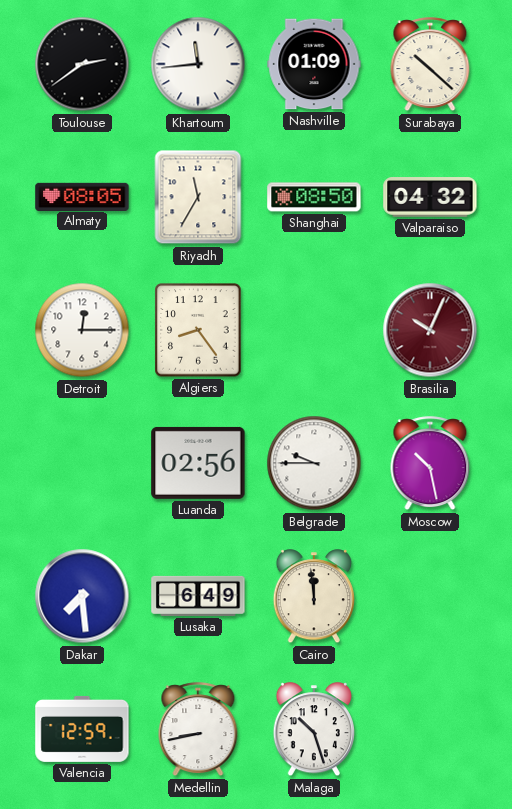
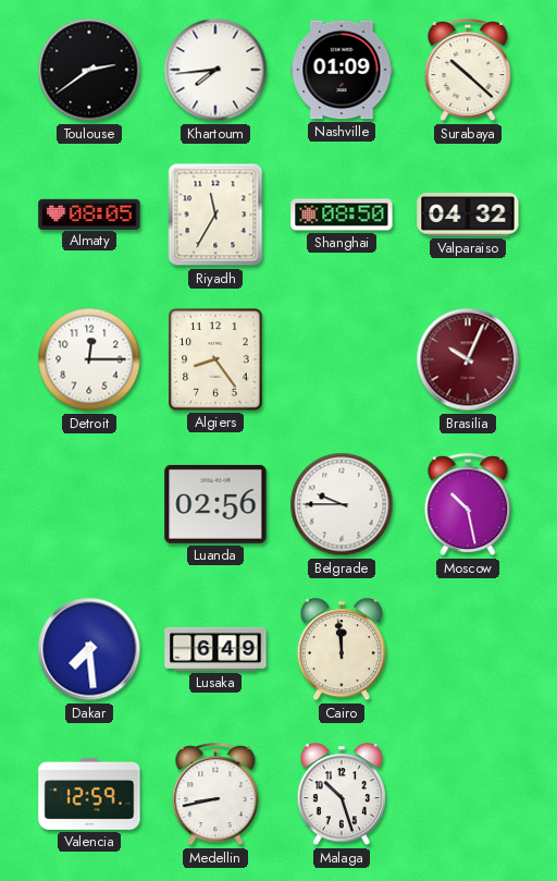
Khartoum: 11:44 -> 7:44 (215, 70)
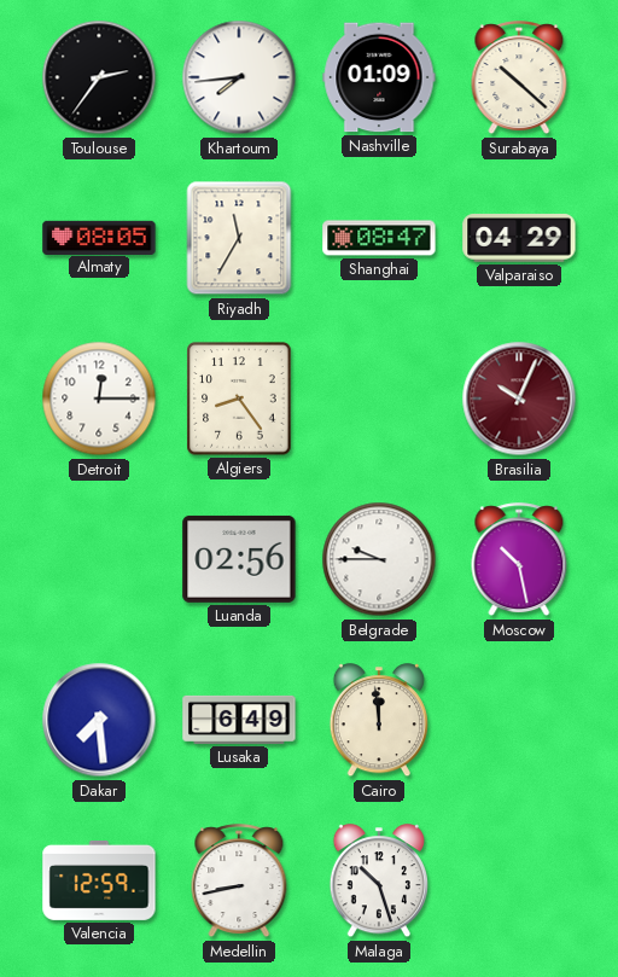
Toulouse: 2:39 -> 2:36 (99, 77)
Shanghai: 08:50 -> 08:47 (379, 238)
Valparaiso: 04:32 -> 04:29 (519, 238)
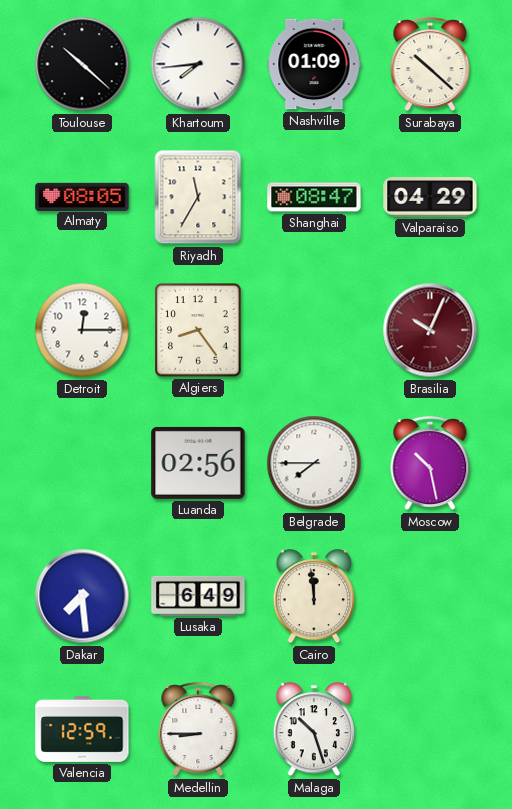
Toulouse: 2:36 -> 10:22 (82, 64)
Belgrade: 9:45 -> 7:45 (314, 463)
Medellin: 8:43 -> 8:45 (198, 730)
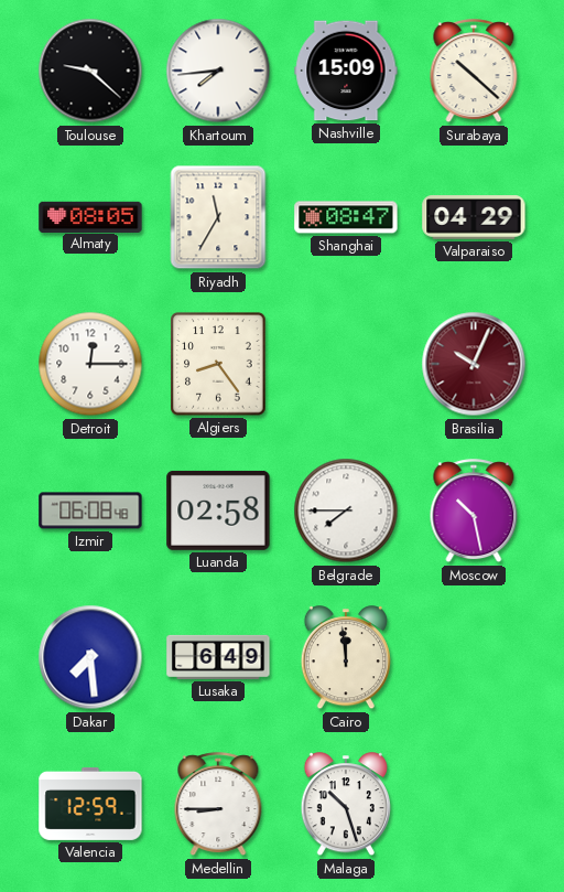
Toulouse: 10:22 -> 9:22 (90, 71)
Nashville: 01:09 -> 15:09 (346, 71)
Izmir: none -> 06:08 (90, 511)
Luanda: 02:56 -> 02:58 (218, 511)
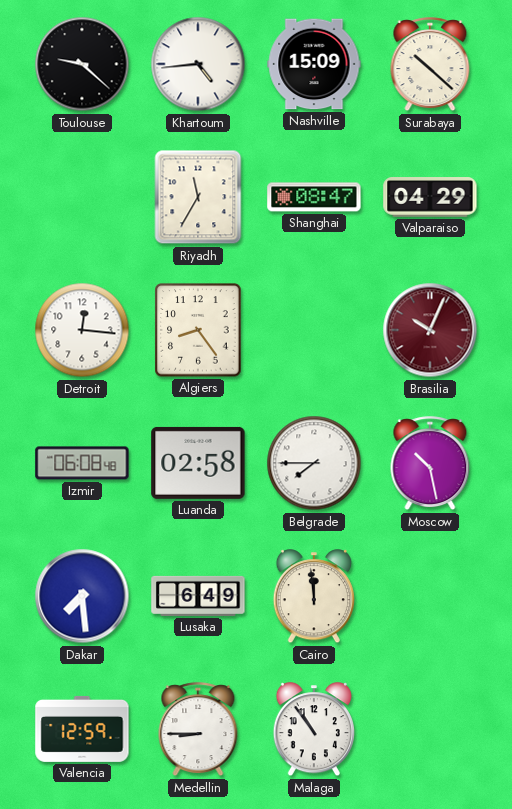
Khartoum: 7:44 -> 4:44 (198, 64)
Almaty: 08:05 -> none (90, 216)
Detroit: 12:15 -> 12:16 (82, 330)
Malaga: 10:27 -> 10:54 (313, 730)
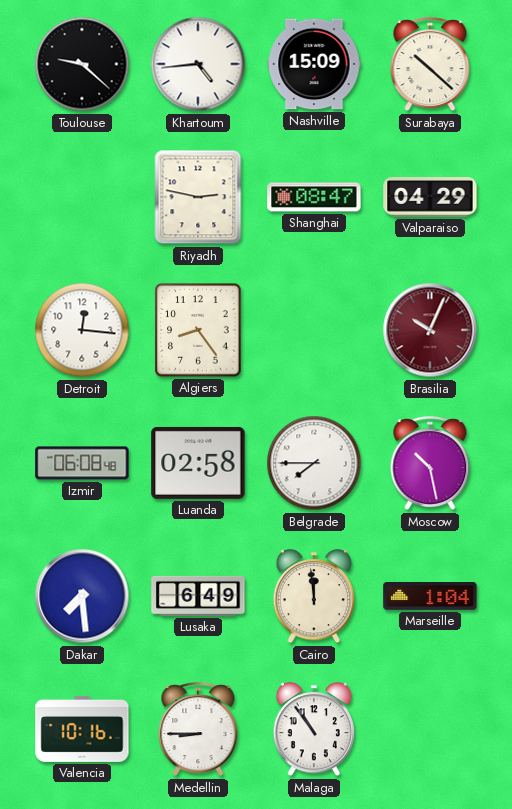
Riyadh: 11:35 -> 2:47 (198, 197)
Marseille: none -> 1:04 (430, 597)
Valencia: 12:59 -> 10:16 (82, 729)
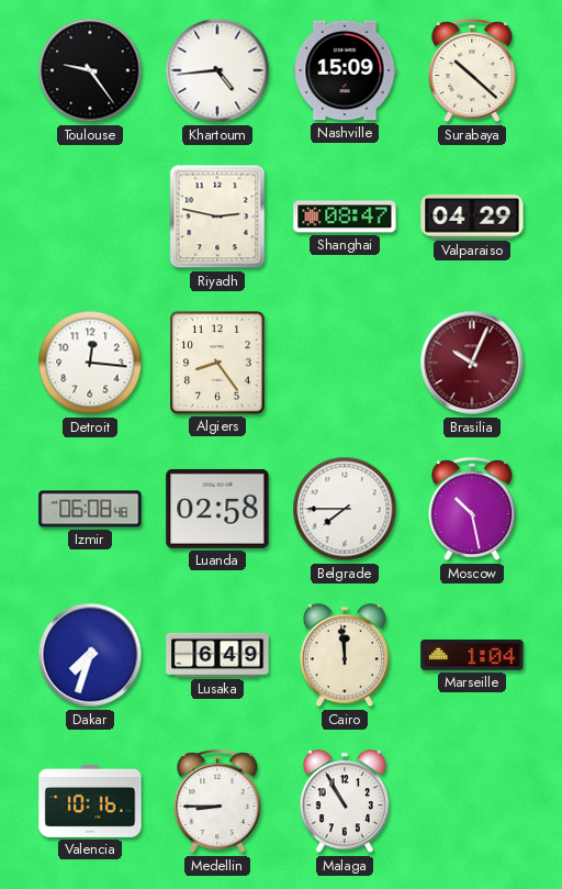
Toulouse: 9:22 -> 9:24 (90, 70)
Dakar: 7:29 -> 7:33 (90, 655)
Malaga: 10:54 -> 10:55 (344, 802)
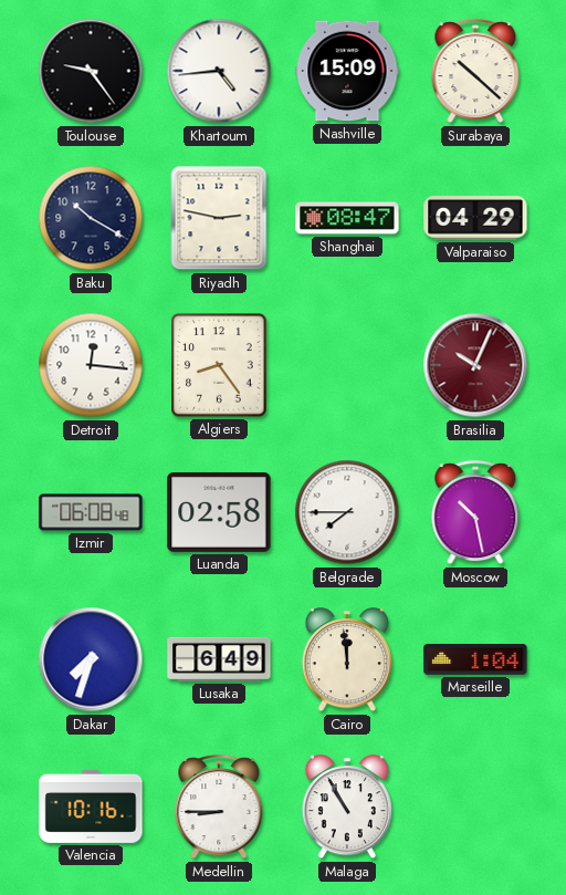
Baku: none -> 10:20 (91, 218)
